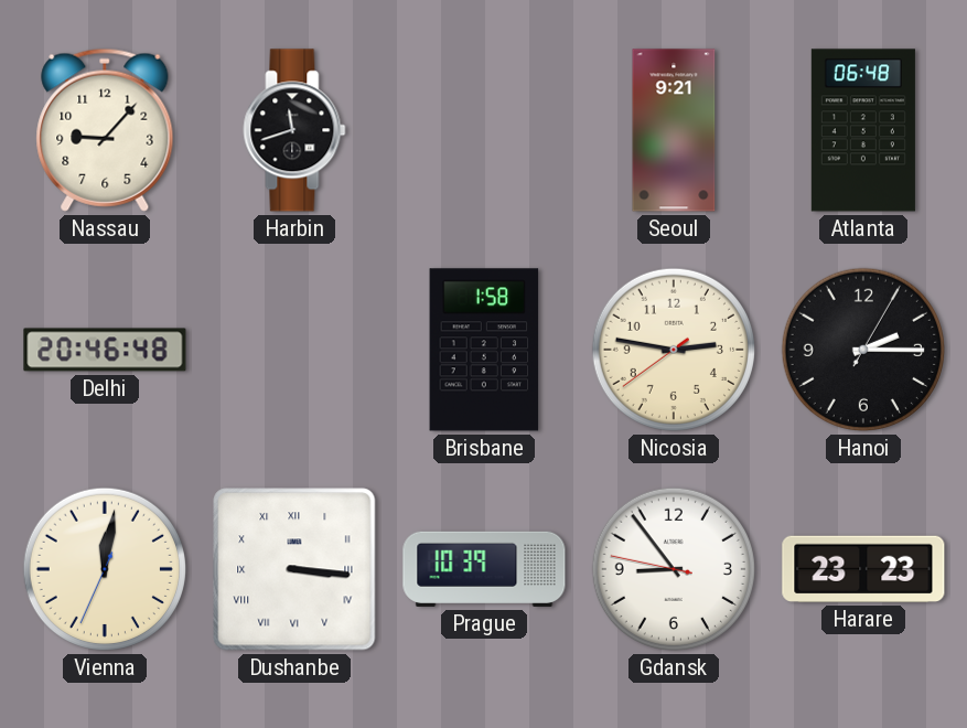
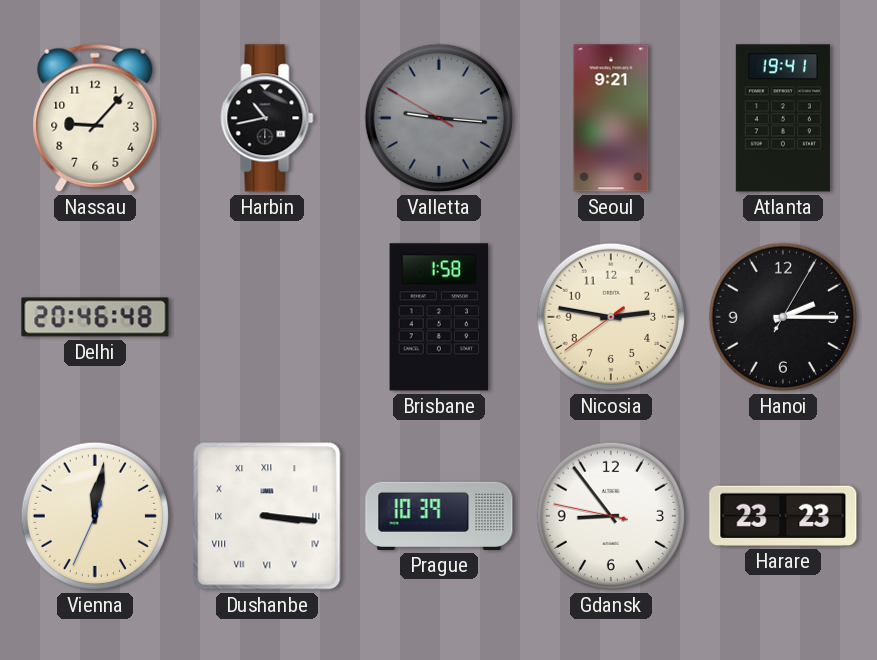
Harbin: 11:42 -> 10:43 (267, 118)
Valletta: none -> 9:15 (439, 118)
Atlanta: 06:48 -> 19:41 (783, 118)
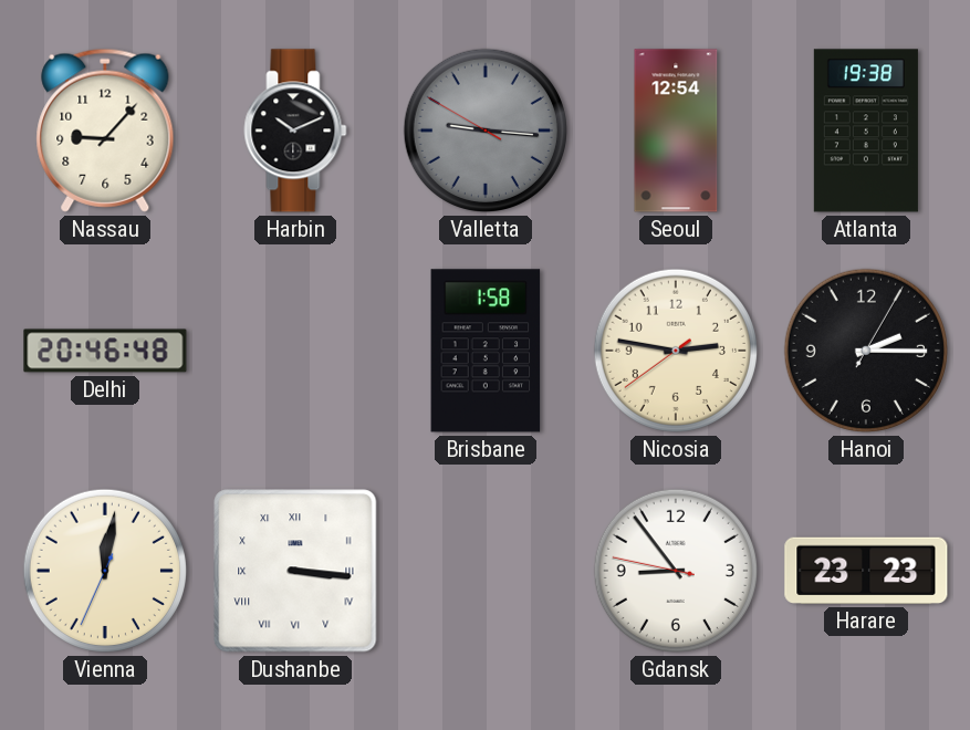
Harbin: 10:43 -> 10:11 (295, 131)
Seoul: 9:21 -> 12:54 (676, 131)
Atlanta: 19:41 -> 19:38 (866, 131)
Prague: 10:39 -> none (439, 516)
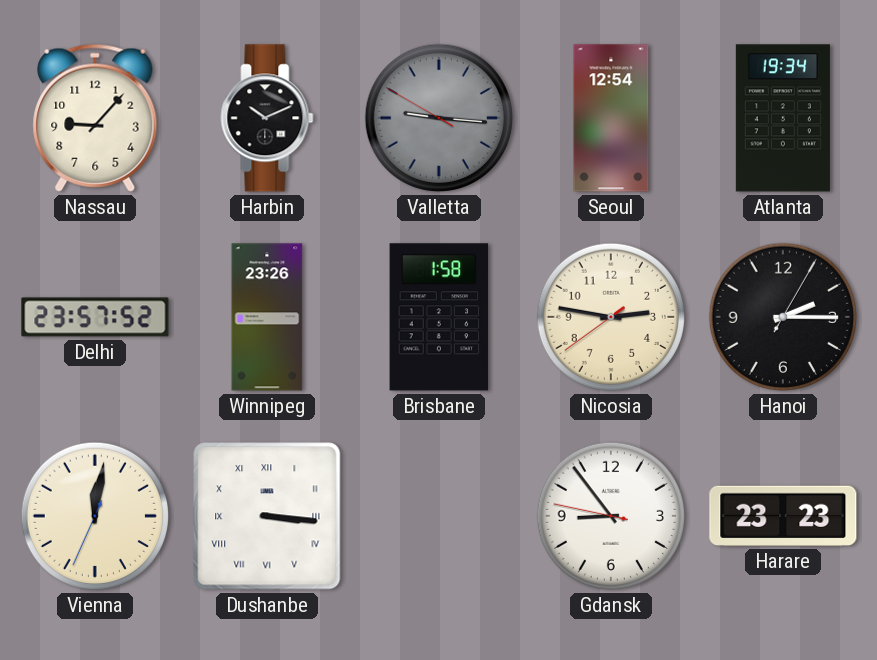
Atlanta: 19:38 -> 19:34 (783, 118)
Delhi: 20:46 -> 23:57 (95, 317)
Winnipeg: none -> 23:26 (267, 317)
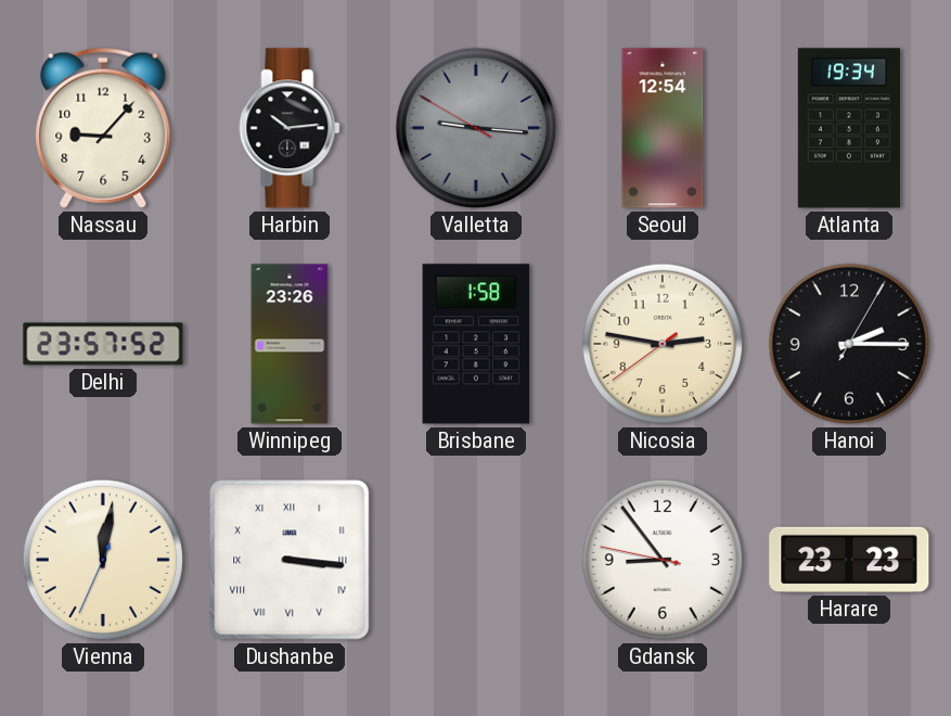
Harbin: 10:11 -> 10:14 (290, 128)
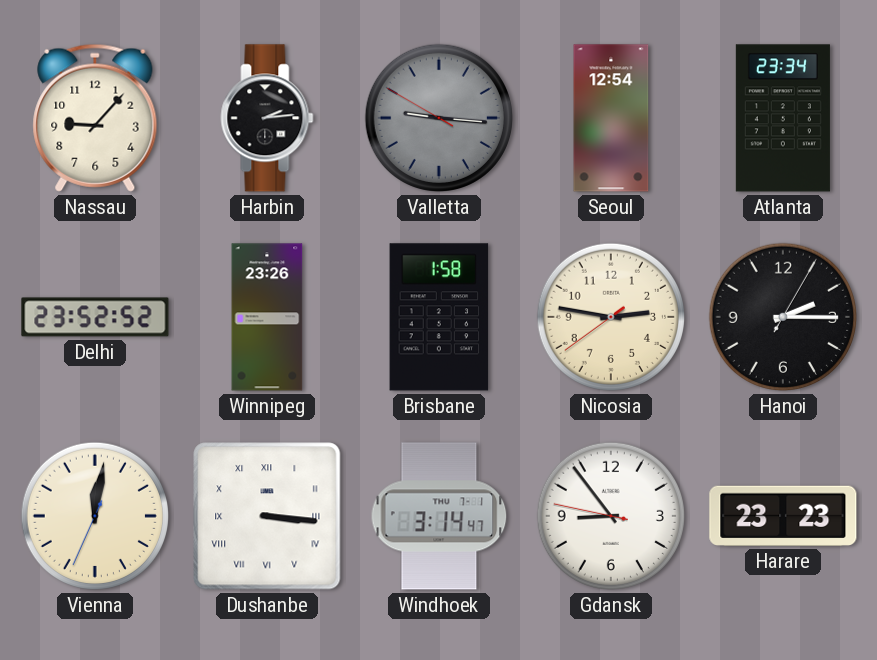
Harbin: 10:14 -> 2:14 (267, 118)
Atlanta: 19:34 -> 23:34 (783, 118)
Delhi: 23:57 -> 23:52 (95, 317)
Windhoek: none -> 3:14 (439, 516)
